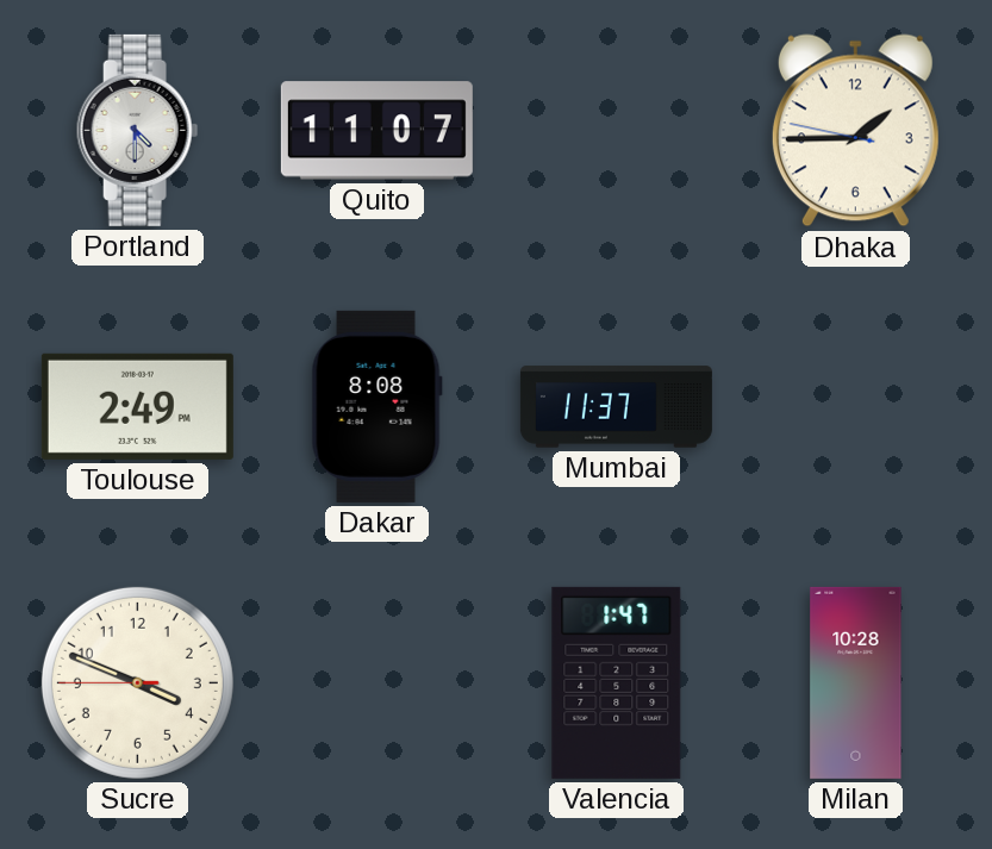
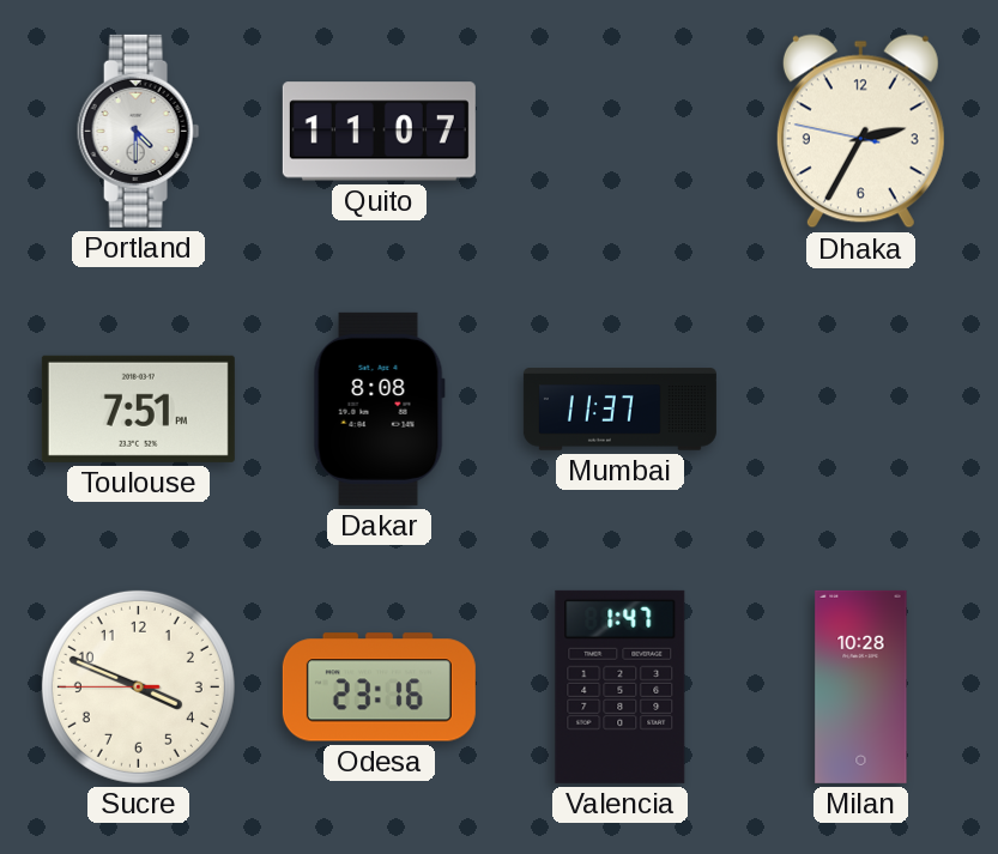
Dhaka: 1:44 -> 2:34 (860, 132)
Toulouse: 2:49 -> 7:51 (138, 408)
Odesa: none -> 23:16 (379, 688)
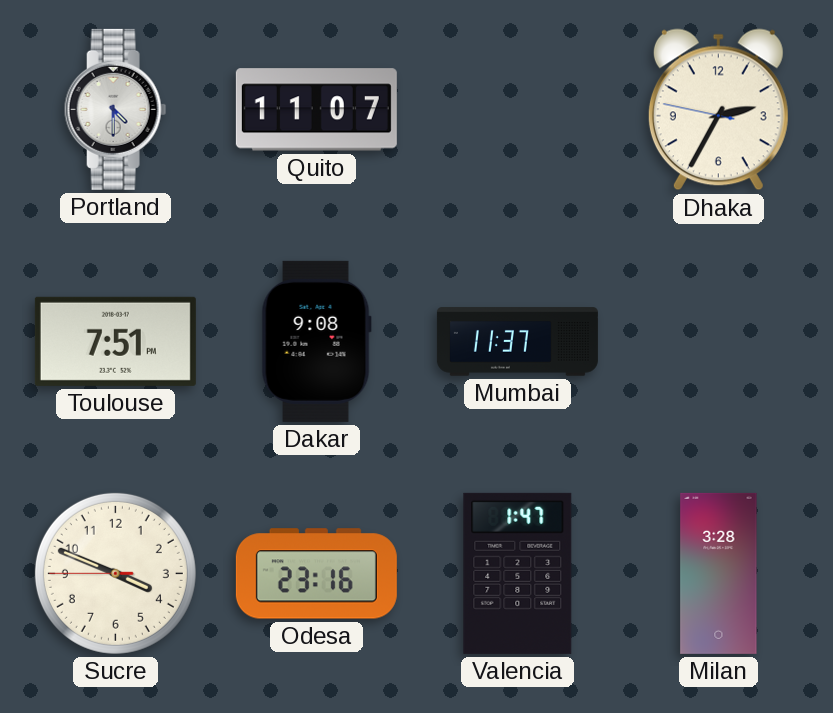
Dakar: 8:08 -> 9:08 (316, 341)
Milan: 10:28 -> 3:28 (719, 573)
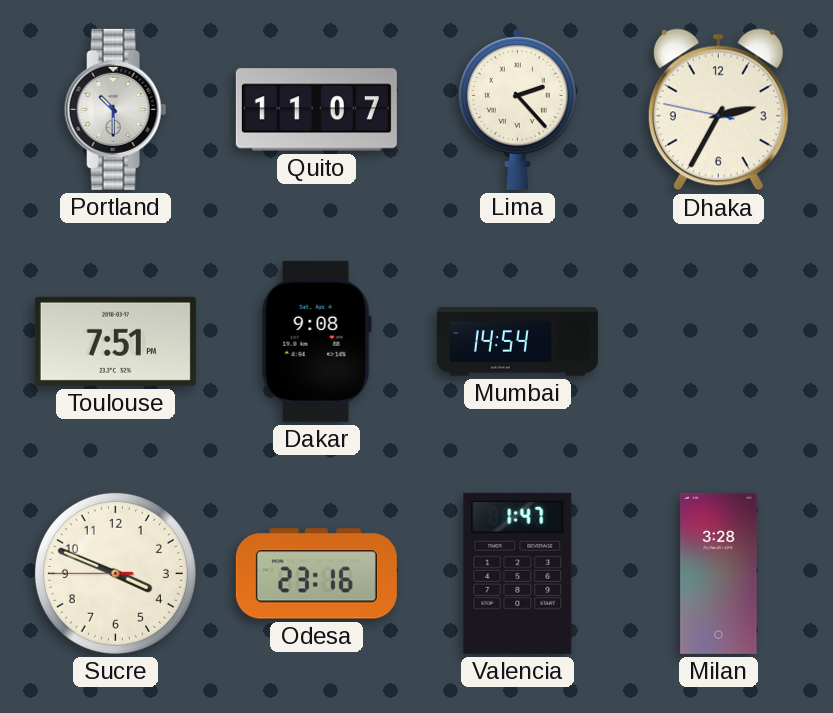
Portland: 4:30 -> 10:30 (116, 109)
Lima: none -> 2:23 (517, 109)
Mumbai: 11:37 -> 14:54 (517, 342)
